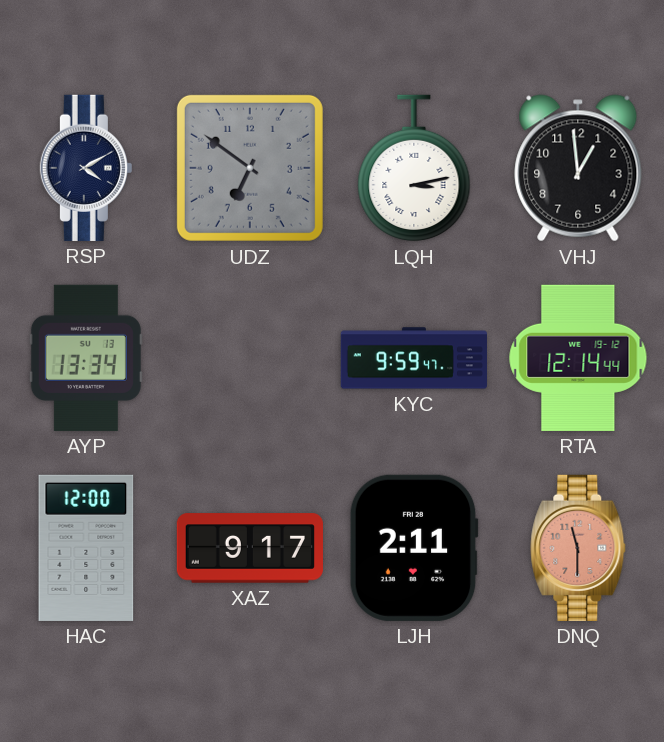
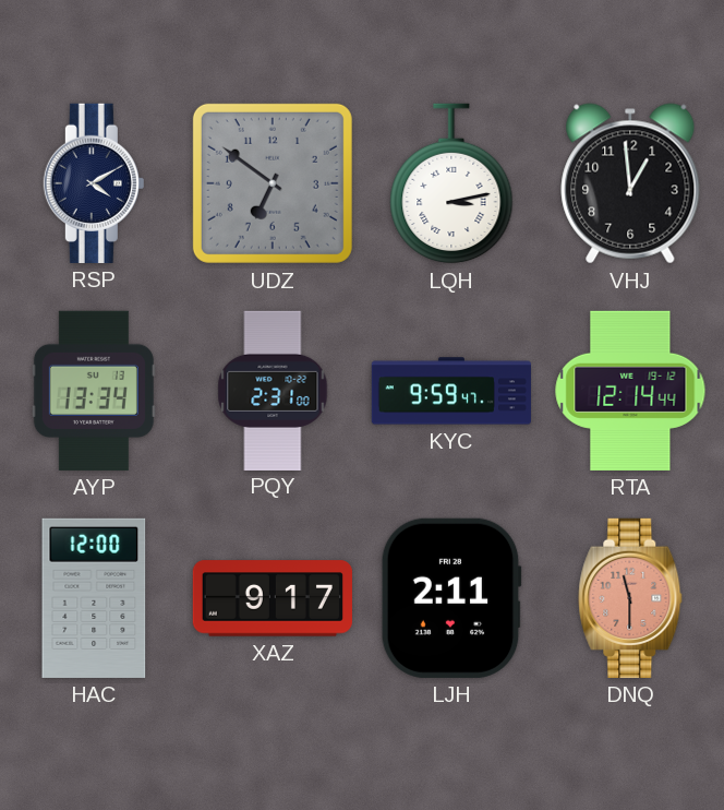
PQY: none -> 2:31 (273, 390)
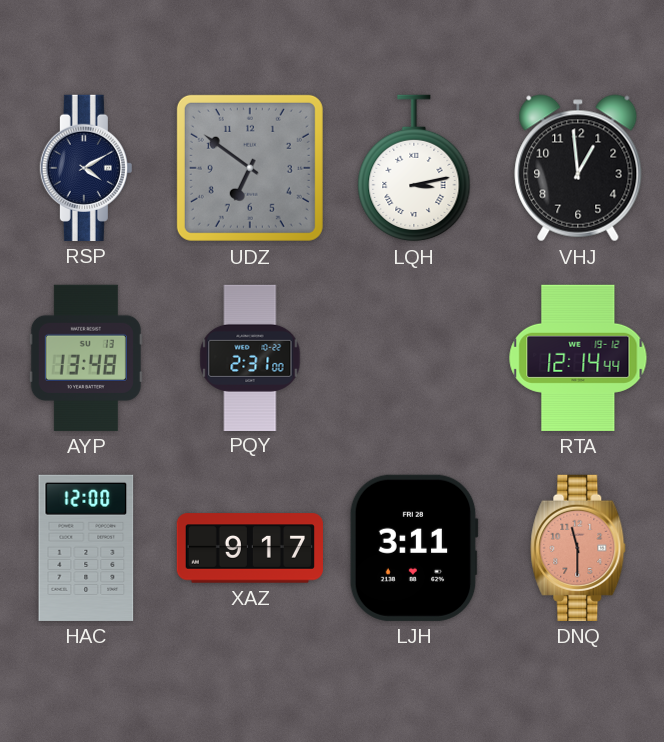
AYP: 13:34 -> 13:48 (86, 358)
KYC: 9:59 -> none (451, 391)
LJH: 2:11 -> 3:11 (414, 548)
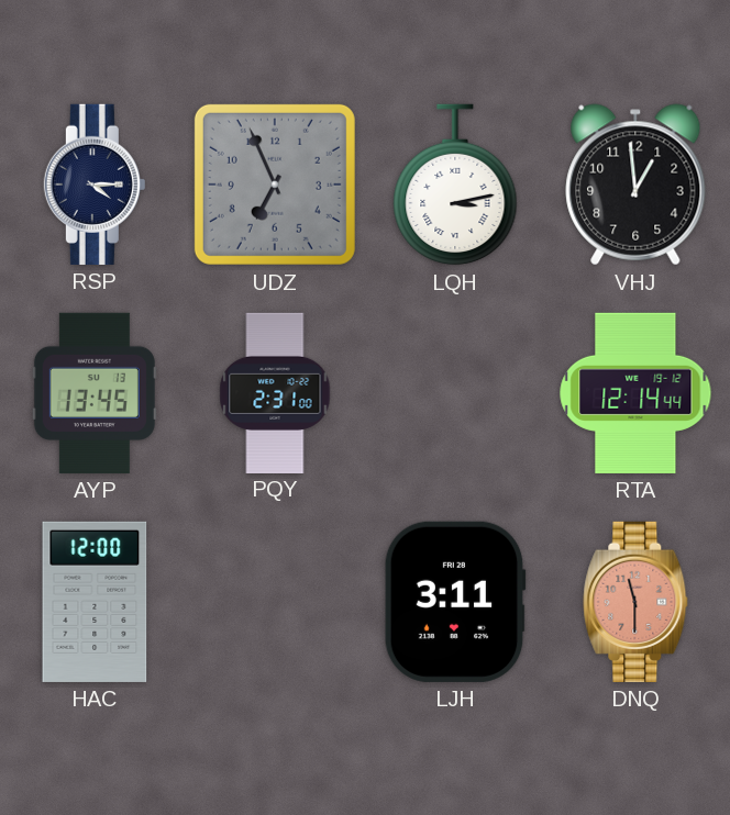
RSP: 4:10 -> 4:15 (95, 185)
UDZ: 6:51 -> 6:56 (275, 185)
AYP: 13:48 -> 13:45 (95, 393)
XAZ: 9:17 -> none (250, 548)
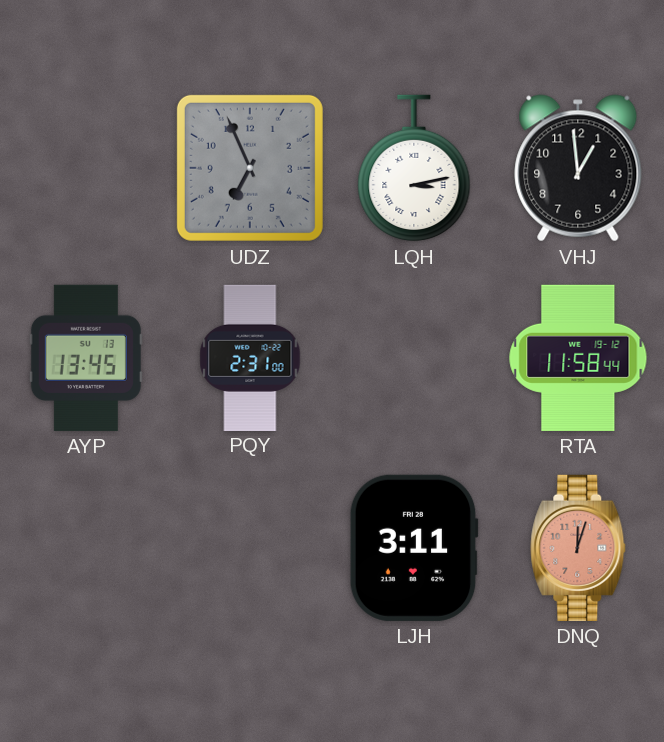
RSP: 4:15 -> none (95, 185)
RTA: 12:14 -> 11:58 (578, 358)
HAC: 12:00 -> none (95, 602)
DNQ: 11:30 -> 12:03 (578, 548)
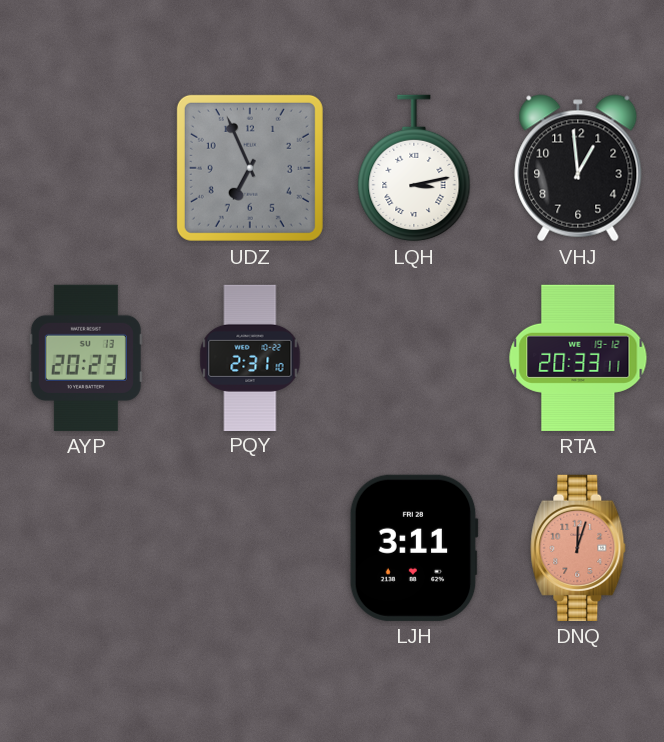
AYP: 13:45 -> 20:23 (86, 358)
PQY: 2:31:00 -> 2:31:10 (250, 357)
RTA: 11:58 -> 20:33 (578, 358)
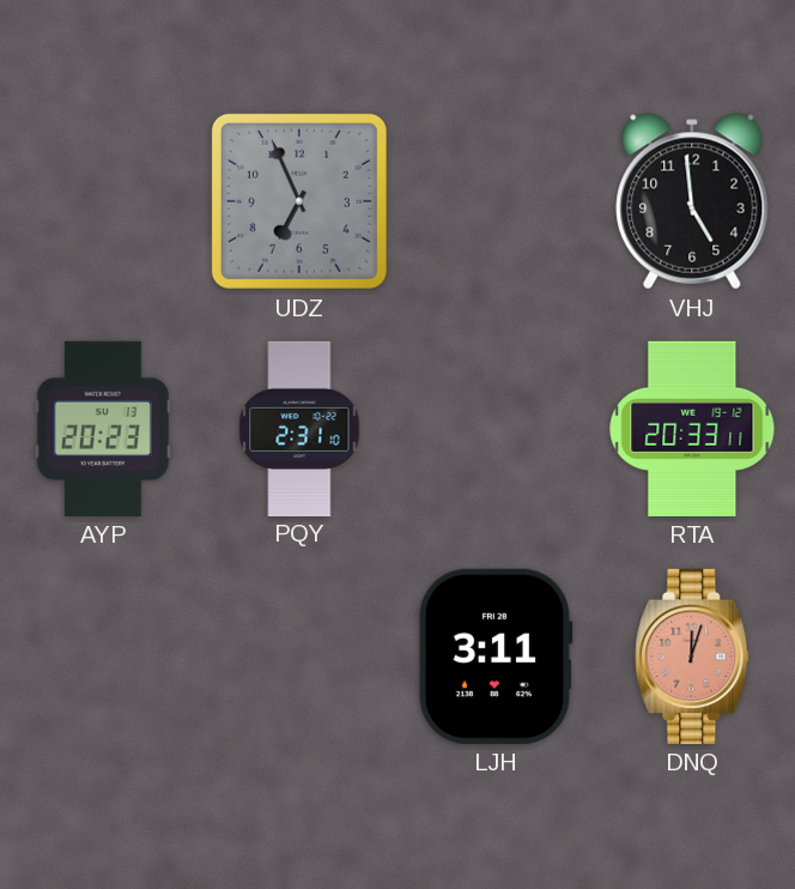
LQH: 3:13 -> none (414, 168)
VHJ: 12:59 -> 4:59 (692, 201)
